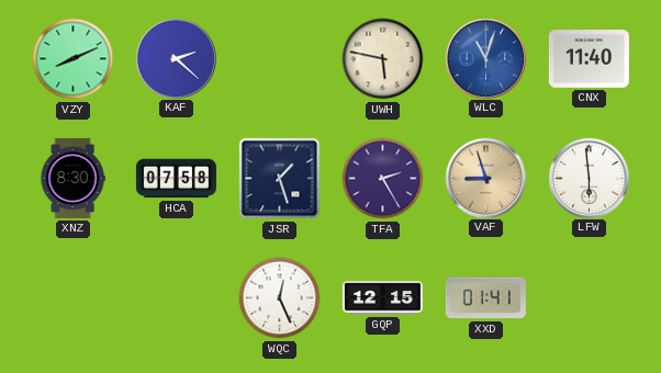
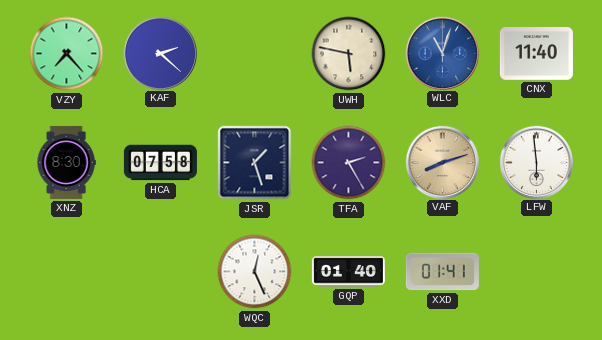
VZY: 8:11 -> 7:23 (67, 54)
VAF: 8:57 -> 8:12 (442, 162)
GQP: 12:15 -> 01:40 (348, 272)
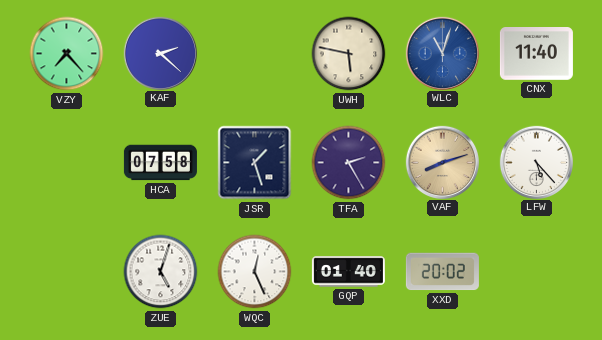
XNZ: 8:30 -> none (66, 162)
LFW: 5:59 -> 5:23 (536, 162)
ZUE: none -> 5:03 (161, 272)
XXD: 01:41 -> 20:02 (442, 272)
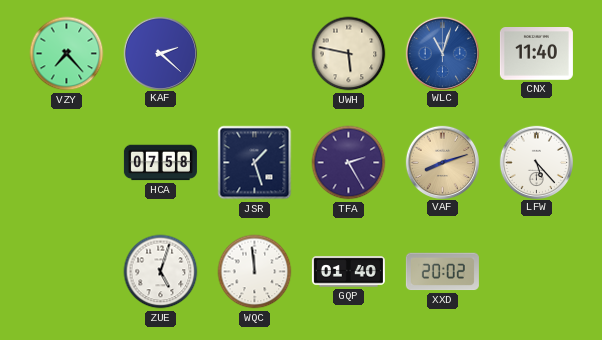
WQC: 12:26 -> 11:59 (255, 272)
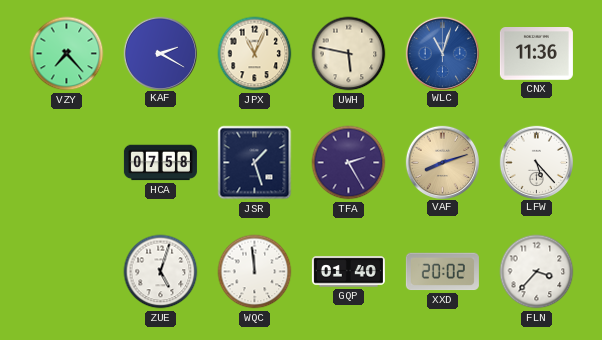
KAF: 2:22 -> 2:20 (160, 53)
JPX: none -> 11:04 (255, 54)
CNX: 11:40 -> 11:36 (536, 54)
FLN: none -> 3:37 (537, 272)
